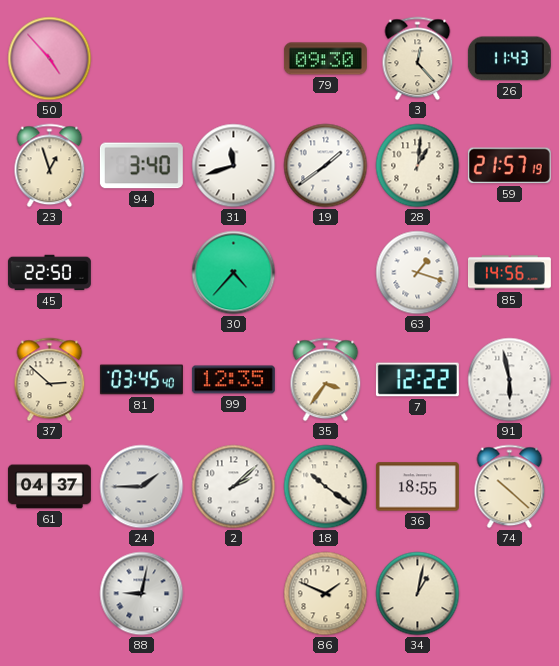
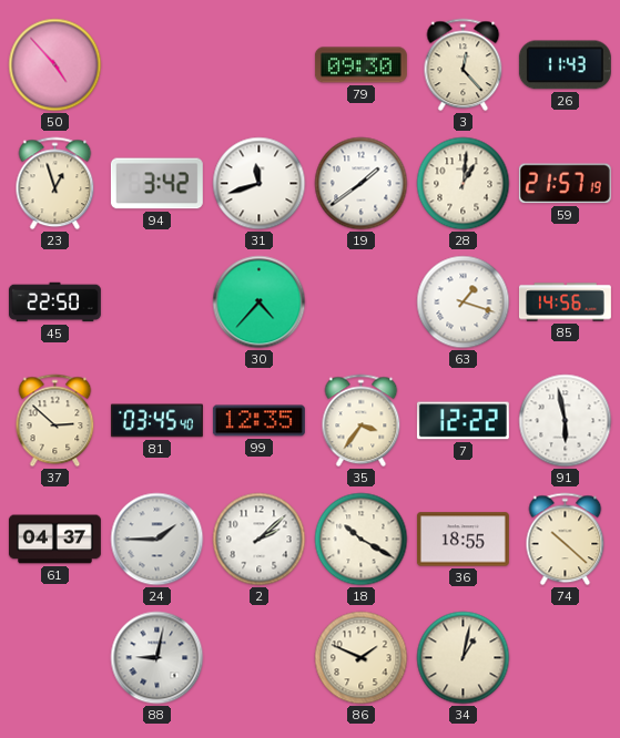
94: 3:40 -> 3:42 (156, 184)
18: 10:21 -> 10:20 (362, 540)
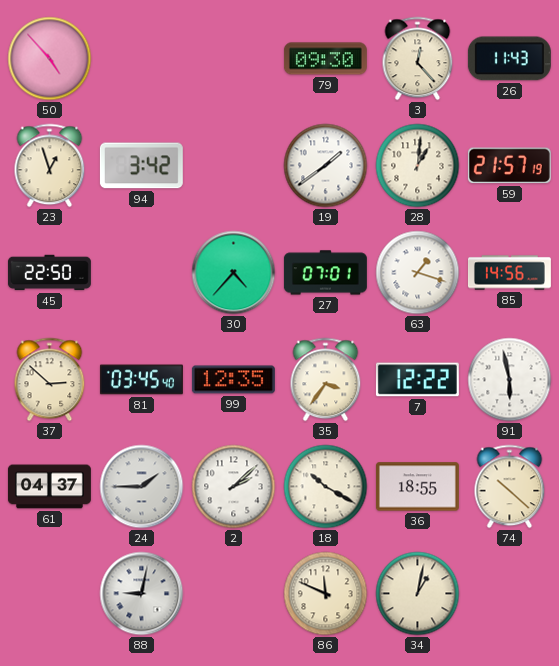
31: 11:42 -> none (260, 184)
27: none -> 07:01 (325, 273)
86: 1:49 -> 11:49 (326, 594)
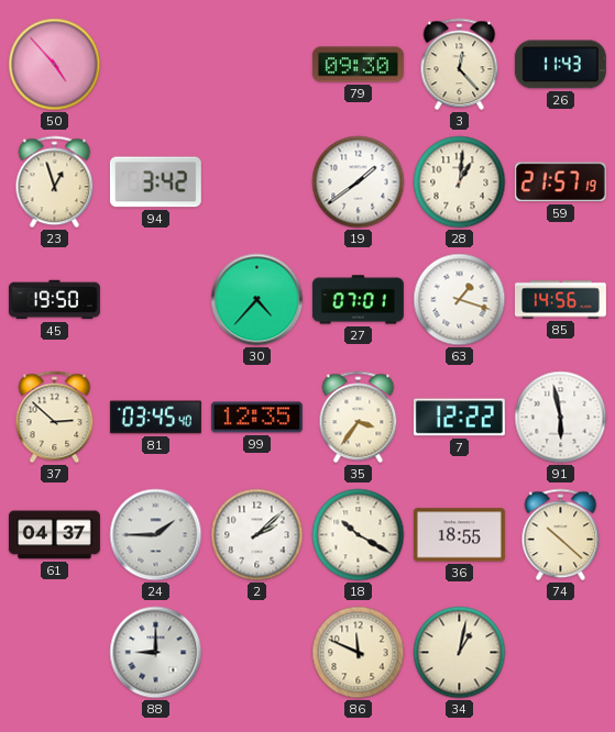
45: 22:50 -> 19:50 (54, 300)
88: 9:02 -> 9:00 (156, 653)
